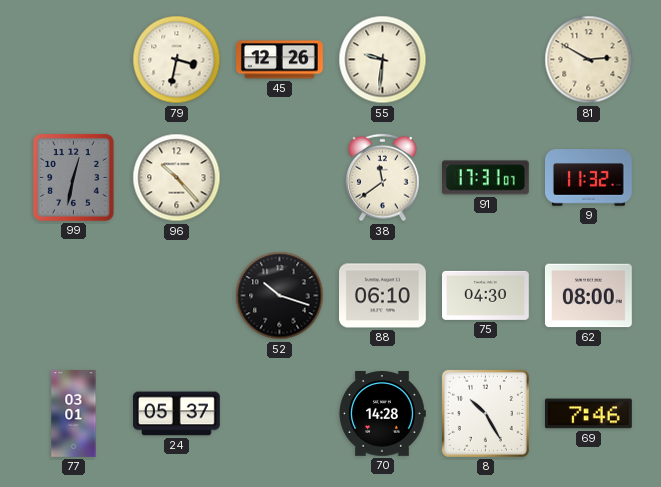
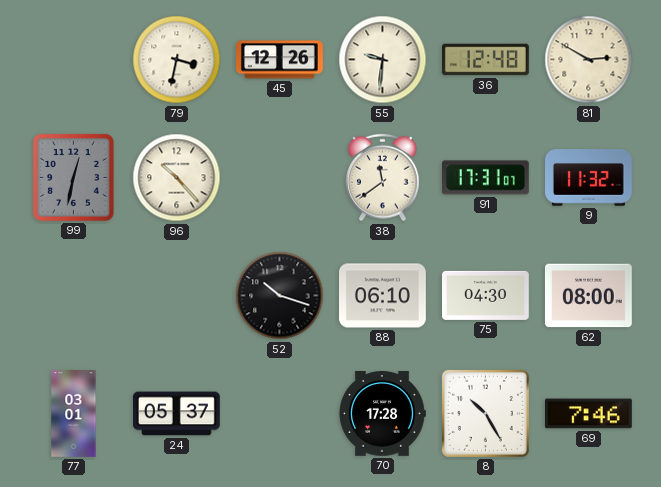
36: none -> 12:48 (486, 60)
70: 14:28 -> 17:28 (382, 414)
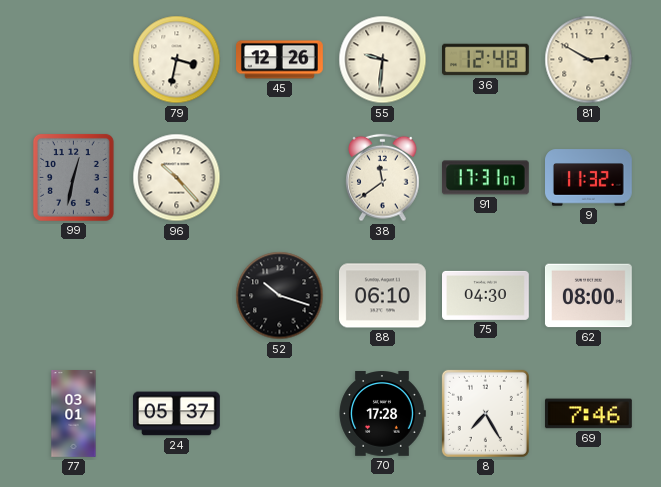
8: 10:25 -> 7:25 (485, 413)
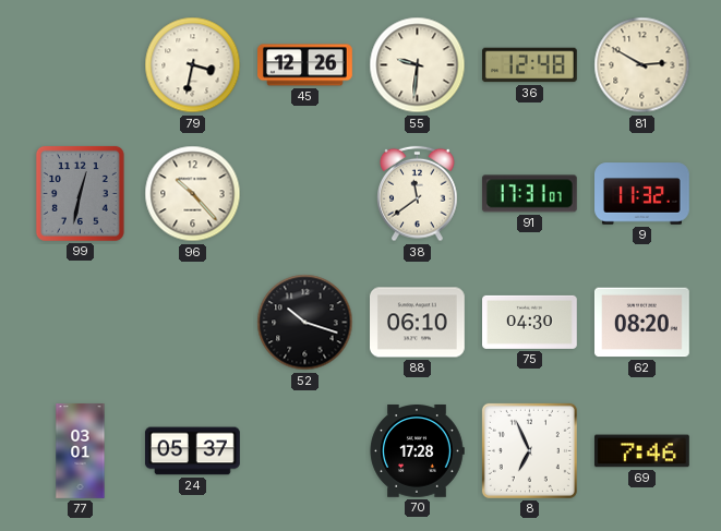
62: 08:00 -> 08:20 (641, 323)
8: 7:25 -> 6:56 (529, 450)
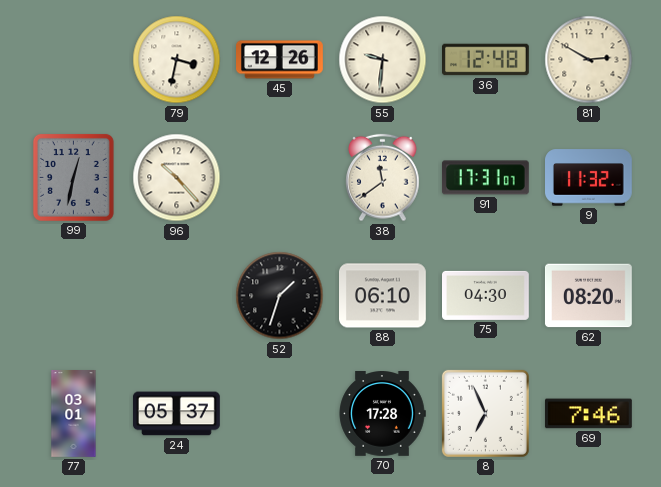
52: 10:18 -> 1:33 (280, 296)
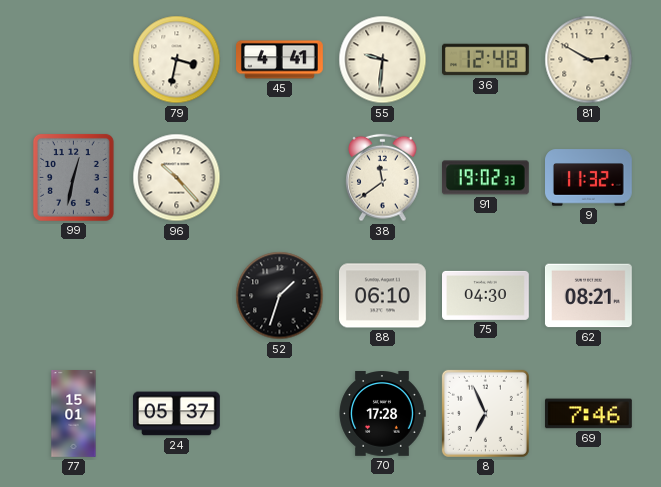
45: 12:26 -> 4:41 (280, 60)
91: 17:31 -> 19:02 (485, 178)
62: 08:20 -> 08:21 (588, 296)
77: 03:01 -> 15:01 (74, 414)
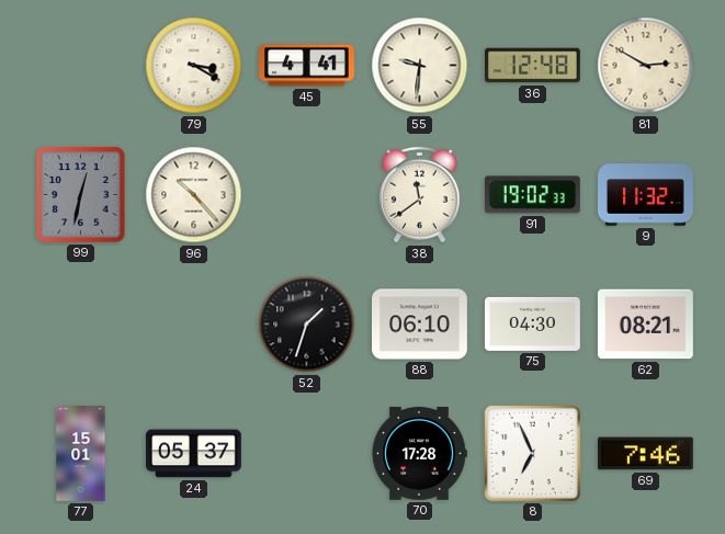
79: 3:32 -> 3:20 (194, 66)
